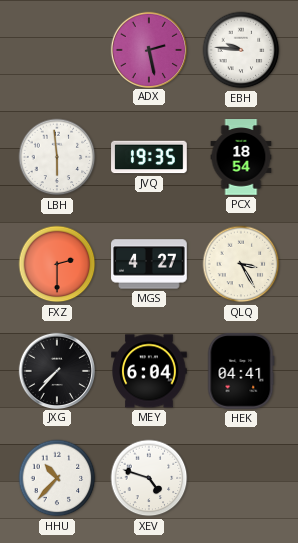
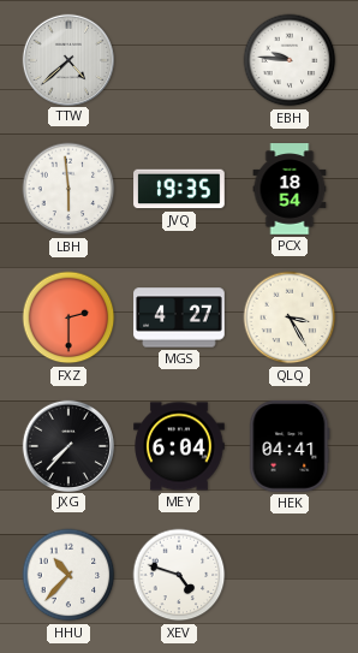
TTW: none -> 4:38 (67, 59)
ADX: 2:28 -> none (148, 49)
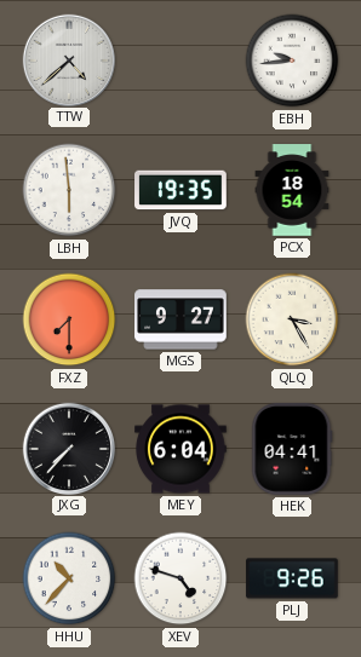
EBH: 9:46 -> 9:44 (292, 60)
FXZ: 2:30 -> 7:30 (69, 319)
MGS: 4:27 -> 9:27 (180, 319)
PLJ: none -> 9:26 (292, 578)
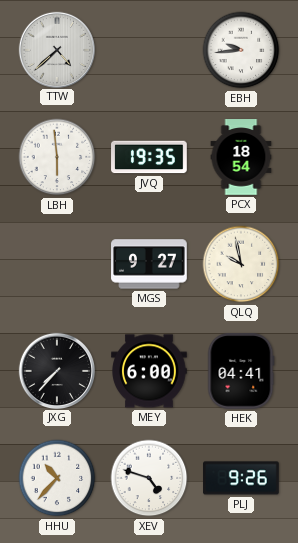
FXZ: 7:30 -> none (69, 319)
QLQ: 3:25 -> 9:58 (241, 264)
MEY: 6:04 -> 6:00 (149, 371)
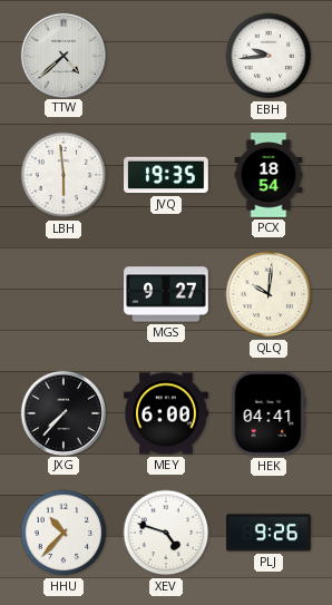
QLQ: 9:58 -> 10:01 (268, 294)
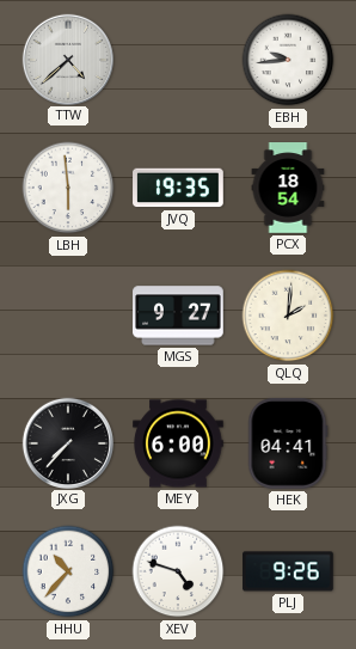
QLQ: 10:01 -> 2:01 (288, 316)
